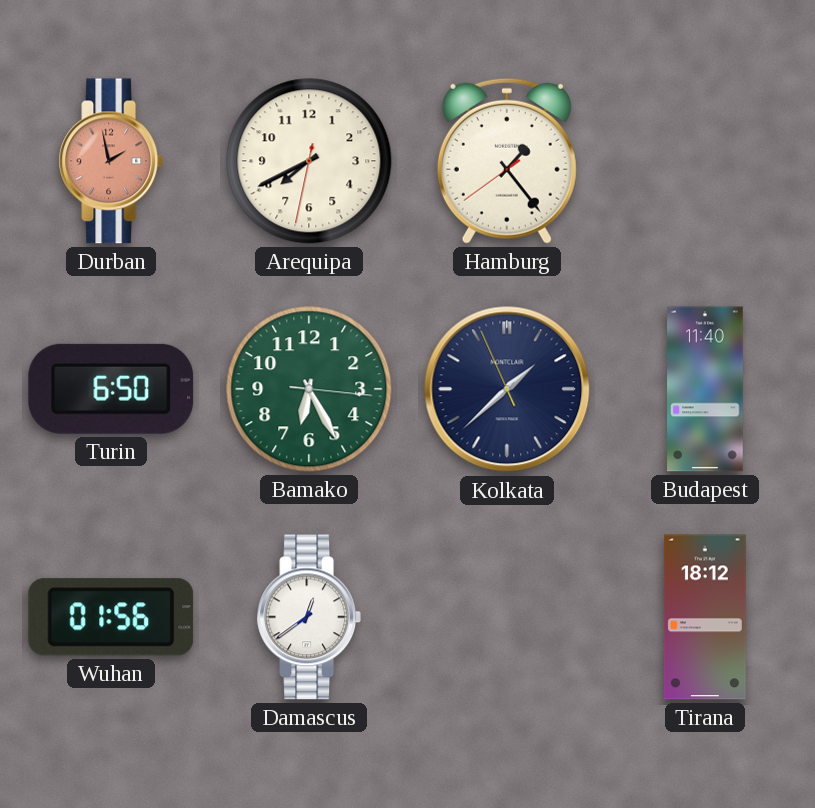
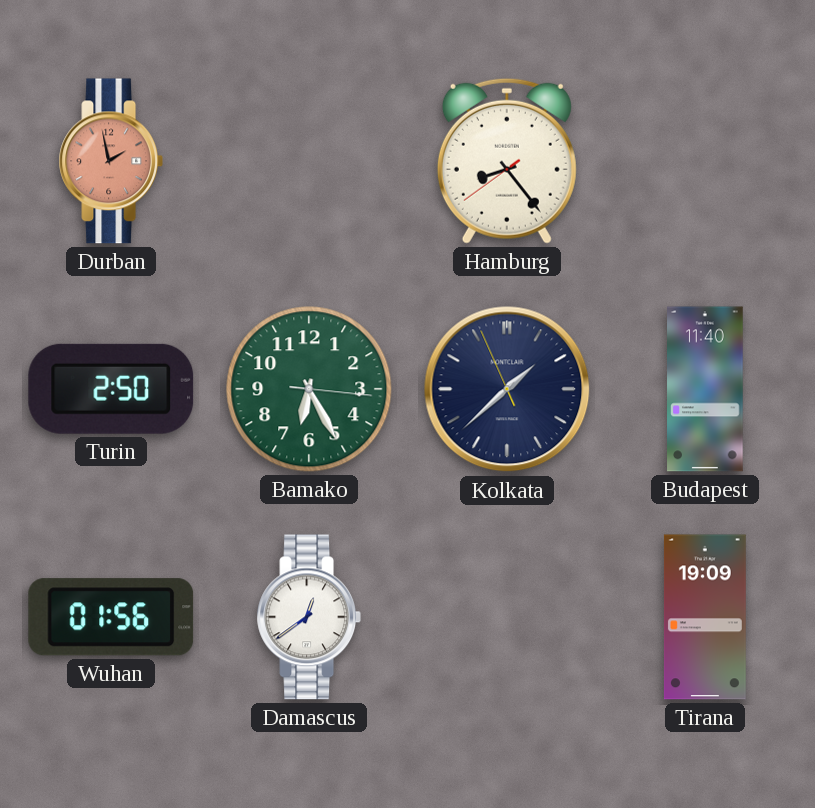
Arequipa: 7:40 -> none (309, 161)
Hamburg: 1:23 -> 8:23 (507, 161)
Turin: 6:50 -> 2:50 (111, 389)
Tirana: 18:12 -> 19:09 (705, 617)
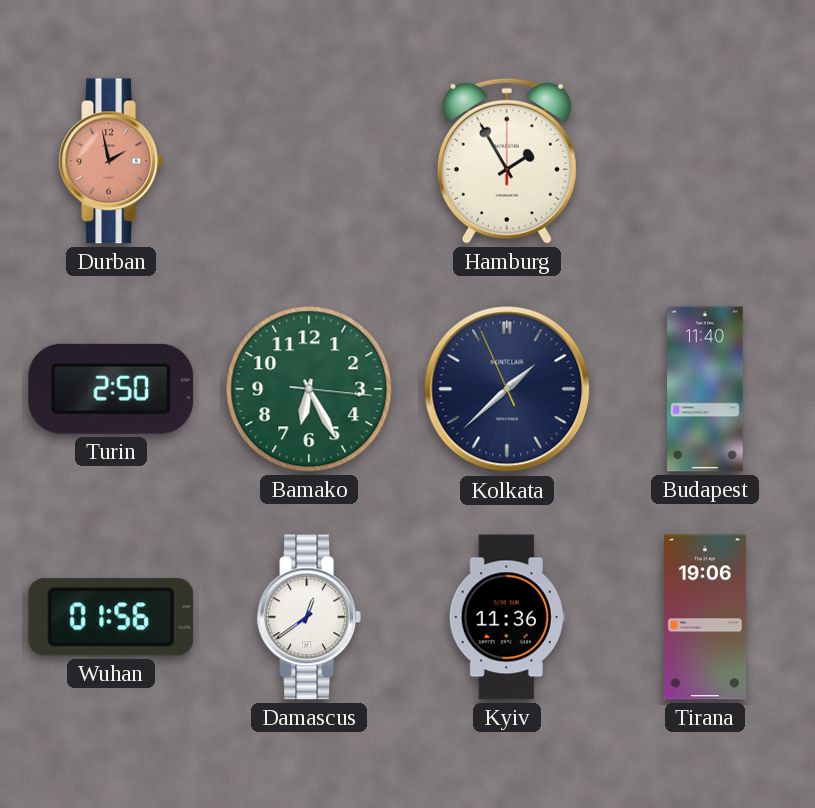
Hamburg: 8:23 -> 1:55 (507, 161)
Kyiv: none -> 11:36 (507, 617)
Tirana: 19:09 -> 19:06 (705, 617)
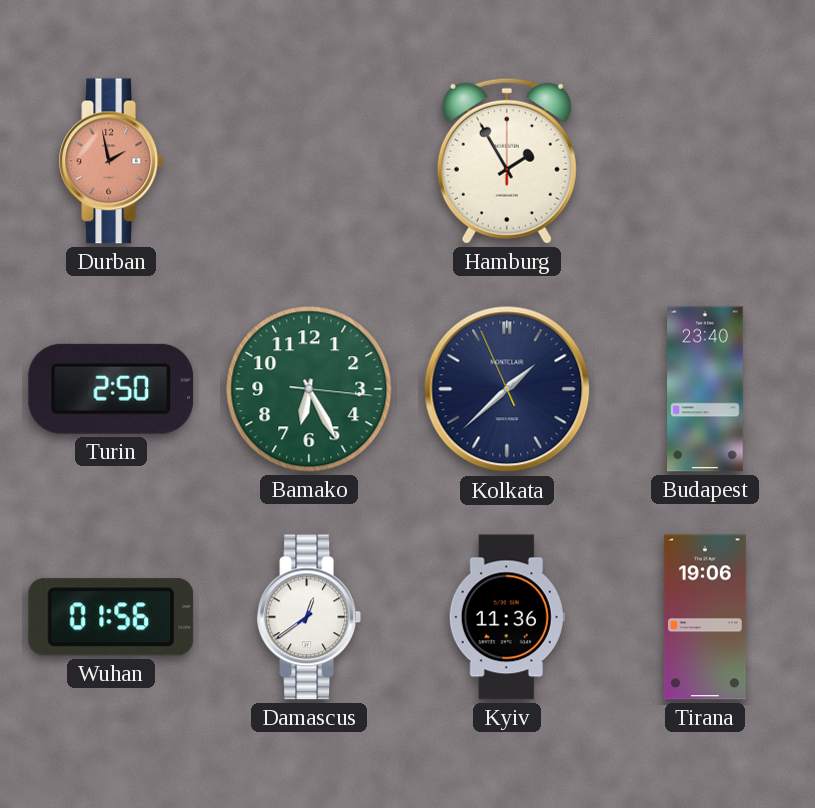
Budapest: 11:40 -> 23:40 (705, 389)
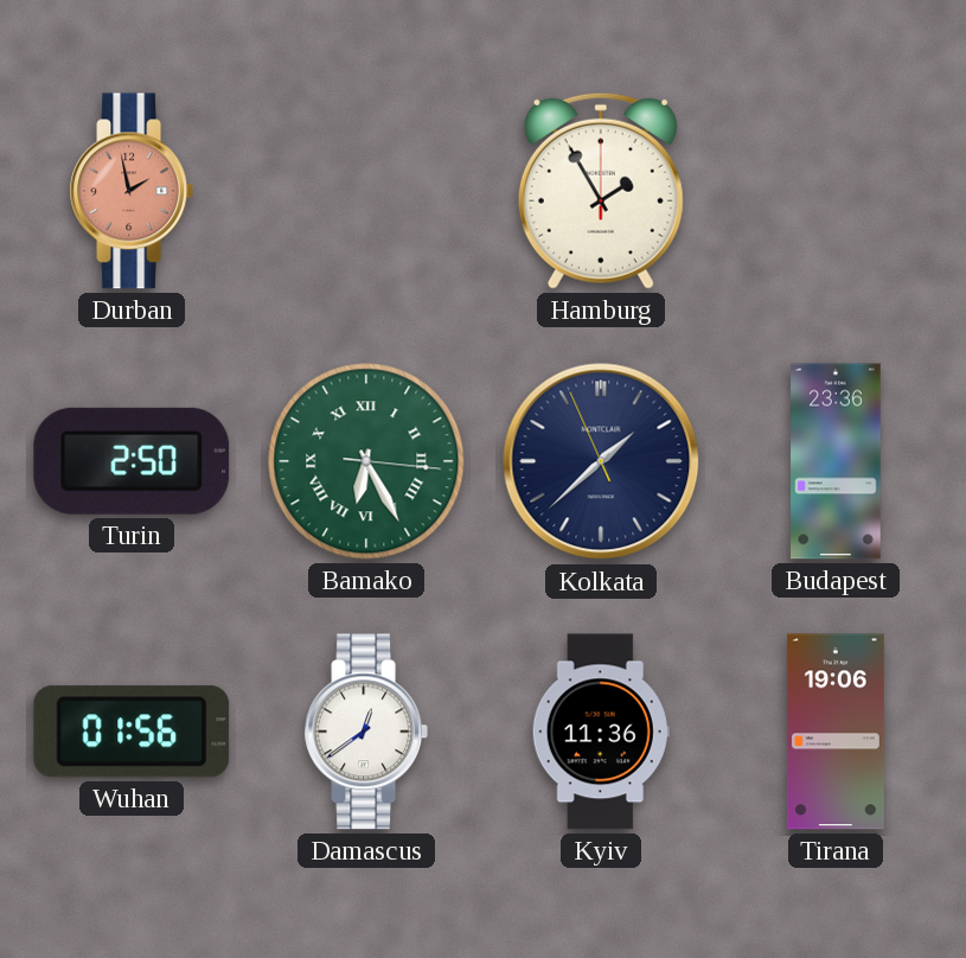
Bamako numerals: Arabic -> Roman (366, 461)
Budapest: 23:40 -> 23:36 (836, 461)
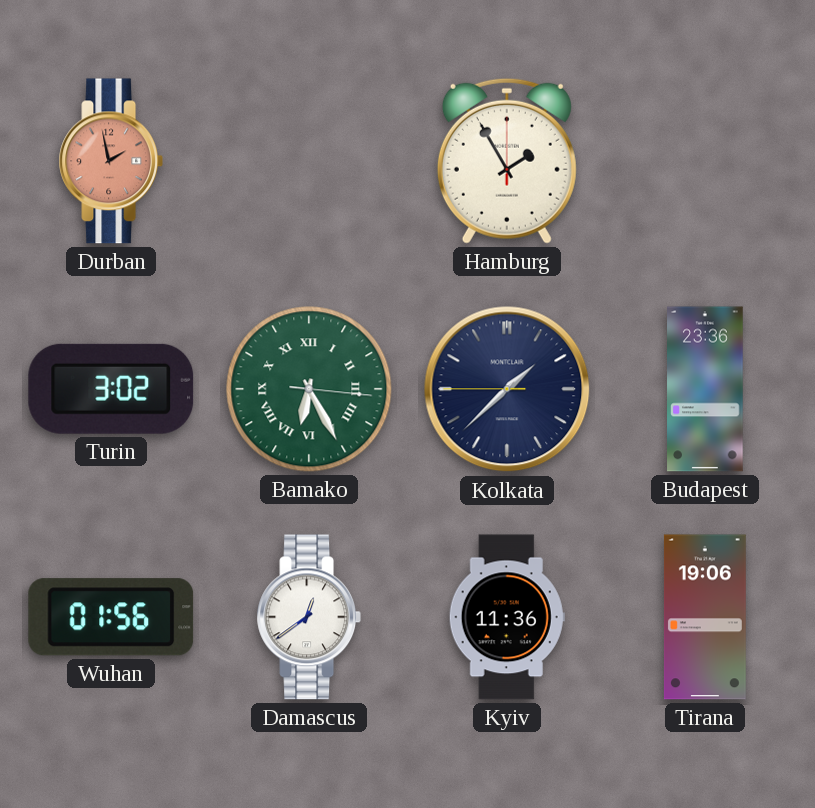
Turin: 2:50 -> 3:02 (111, 389)
Kolkata: 1:37:56 -> 1:37:45 (507, 389)
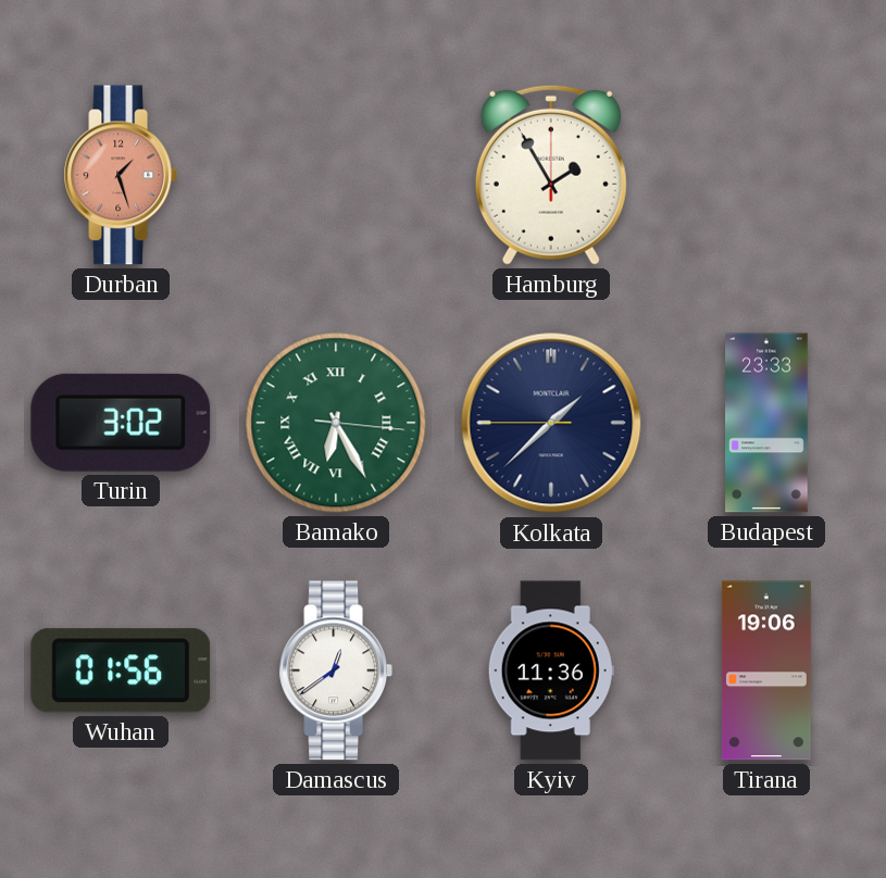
Durban: 1:58 -> 1:27 (120, 175)
Budapest: 23:36 -> 23:33 (766, 423)
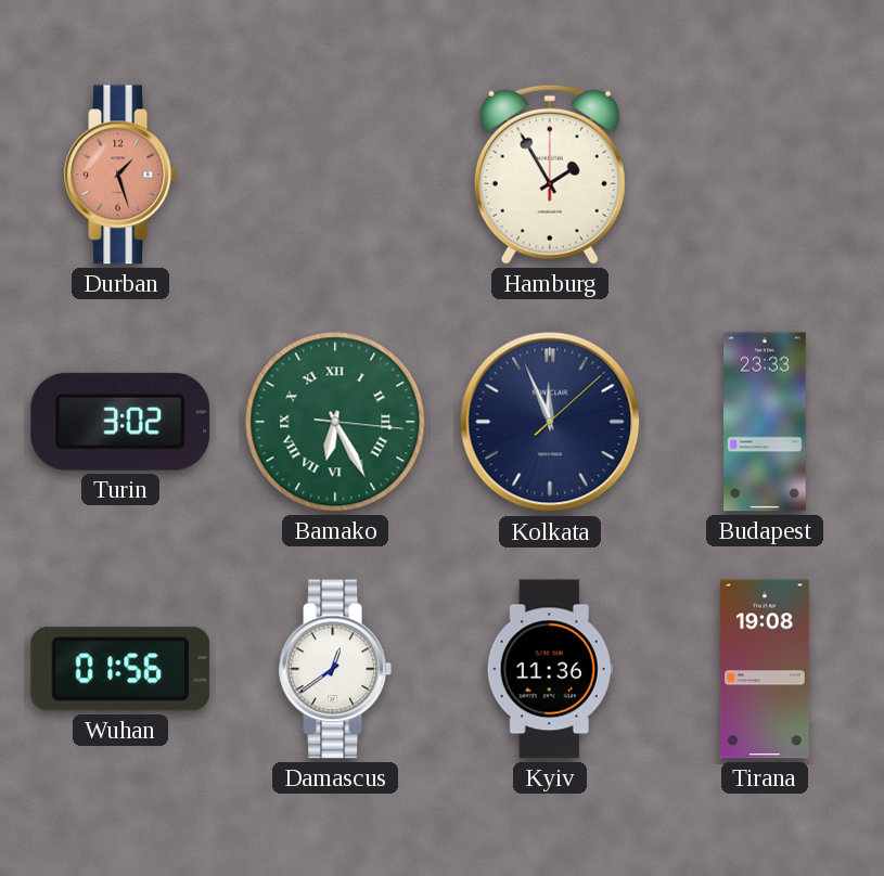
Kolkata: 1:37 -> 11:56 (550, 422)
Tirana: 19:06 -> 19:08 (765, 669)
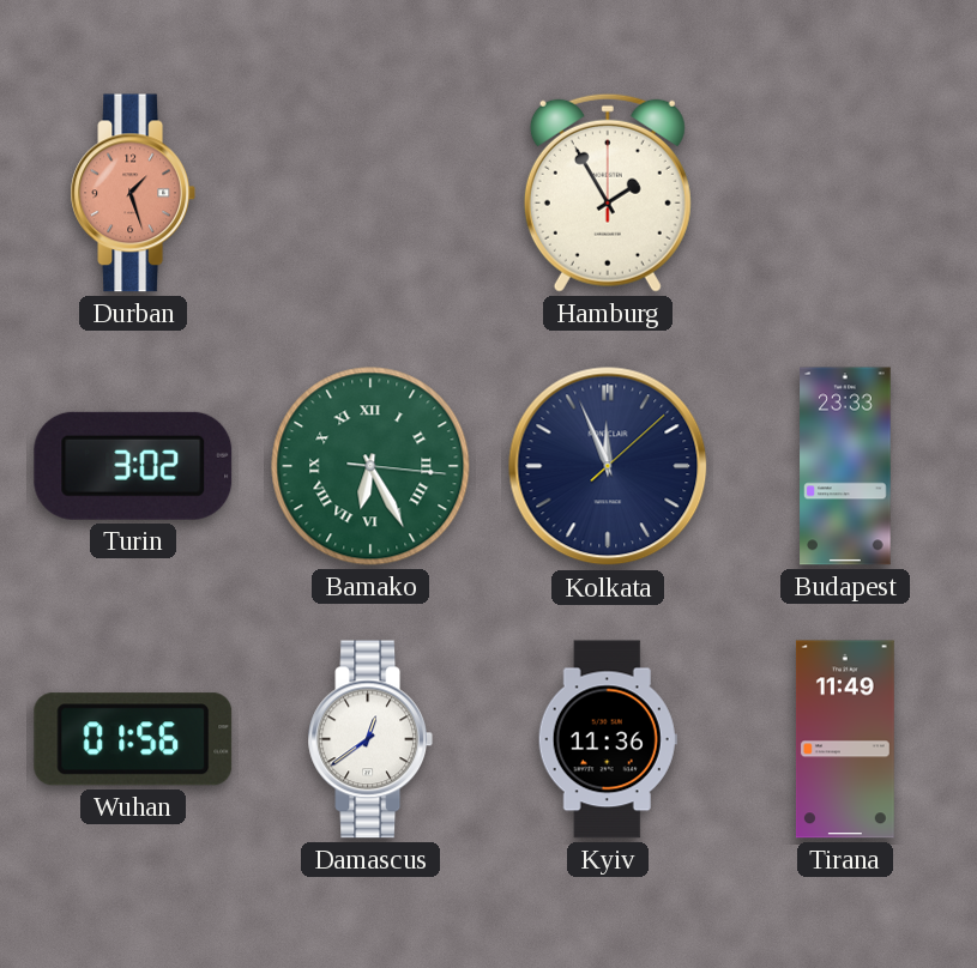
Tirana: 19:08 -> 11:49 (845, 739)
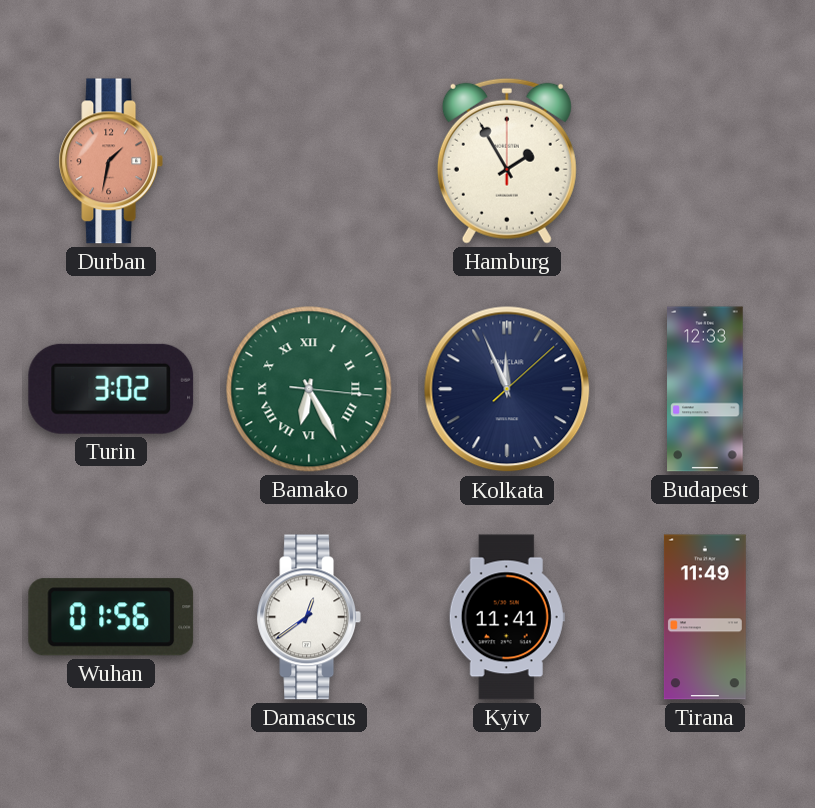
Durban: 1:27 -> 1:32 (110, 161)
Budapest: 23:33 -> 12:33 (705, 389)
Kyiv: 11:36 -> 11:41 (507, 617)
